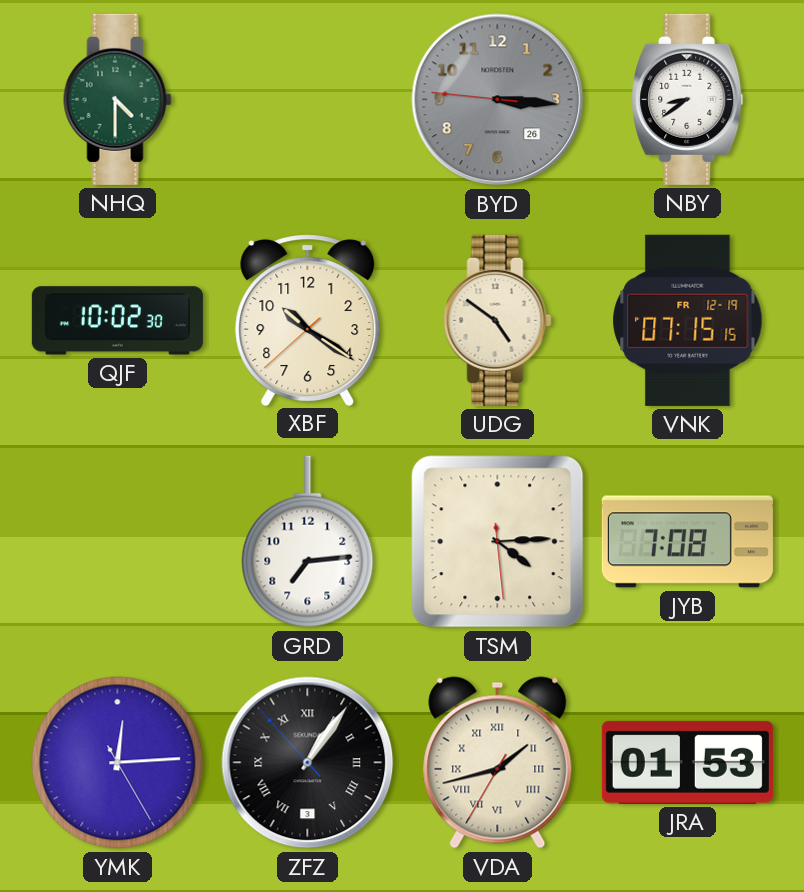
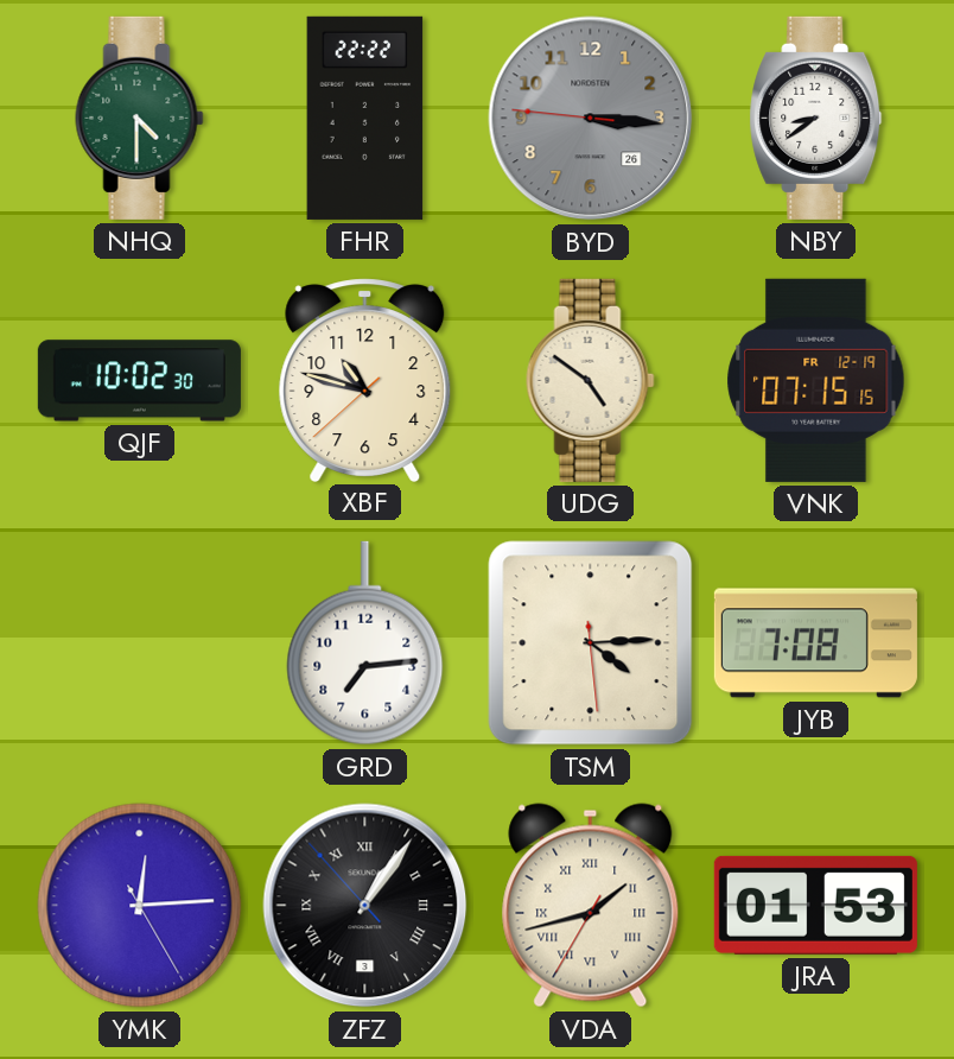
FHR: none -> 22:22 (365, 118)
XBF: 10:20 -> 10:47 (365, 380)
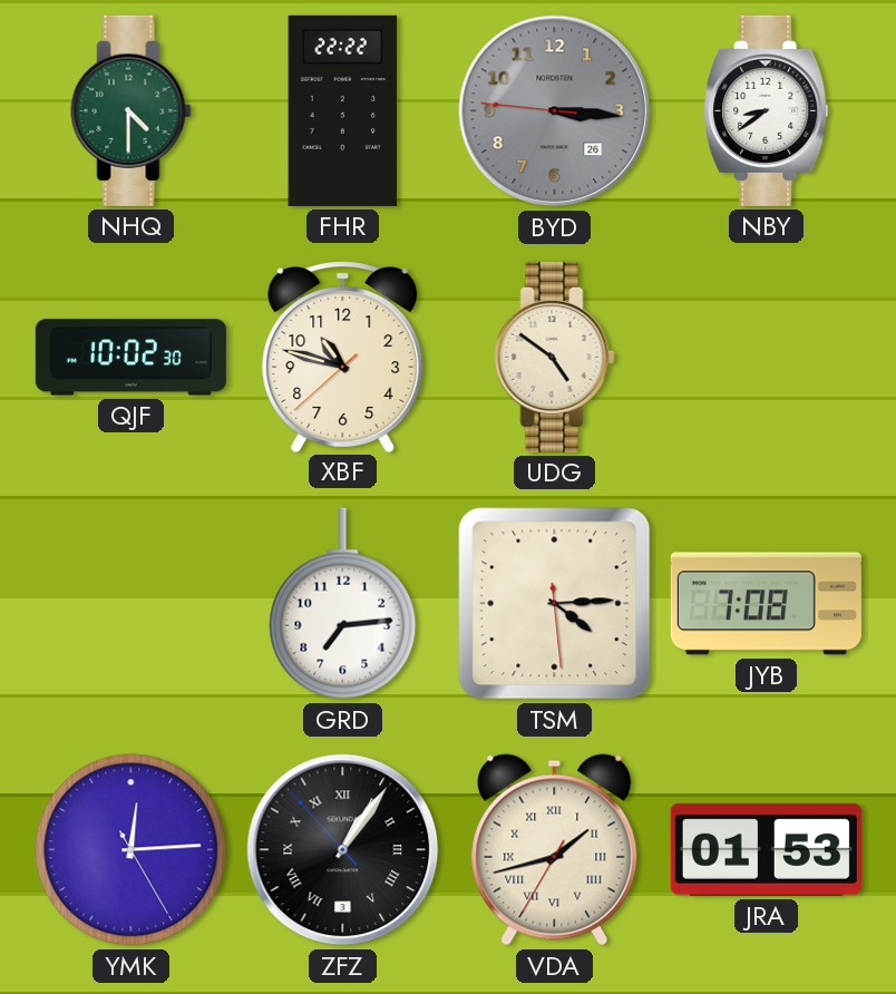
VNK: 07:15 -> none (816, 380)
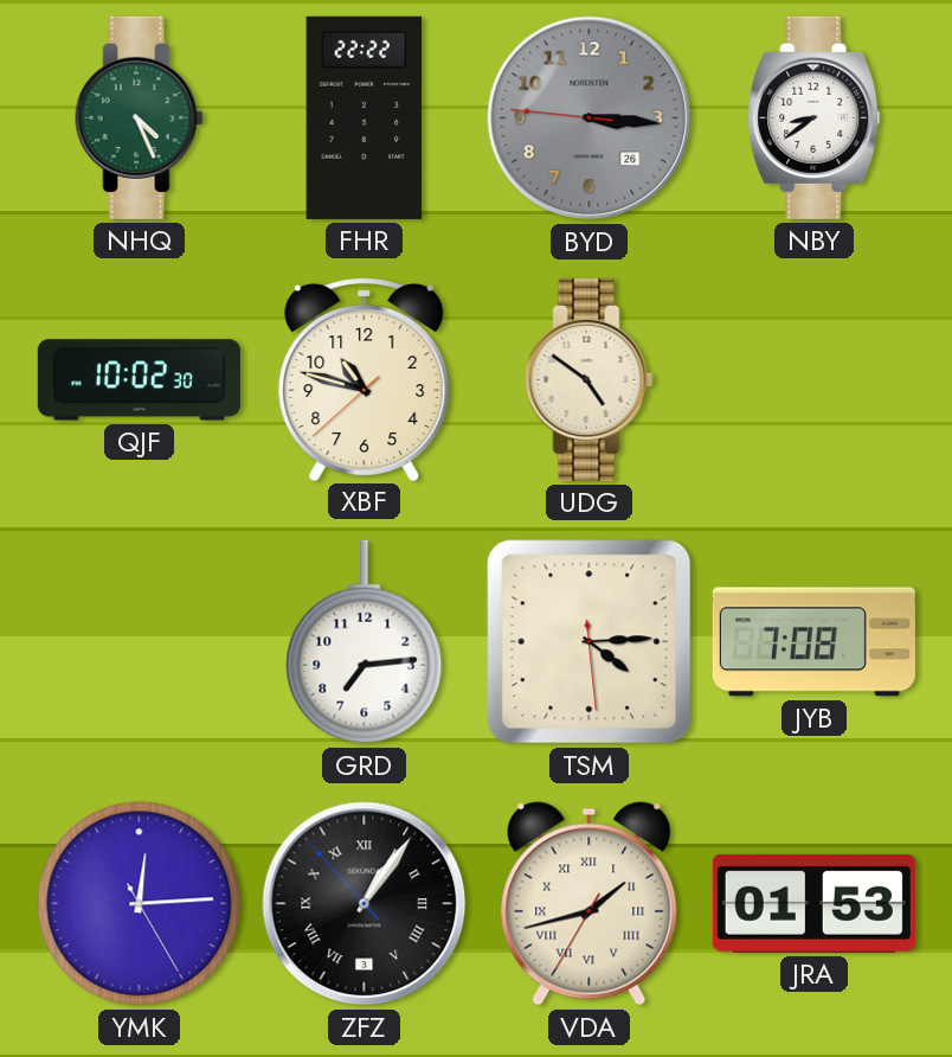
NHQ: 4:30 -> 4:26 (140, 117)
